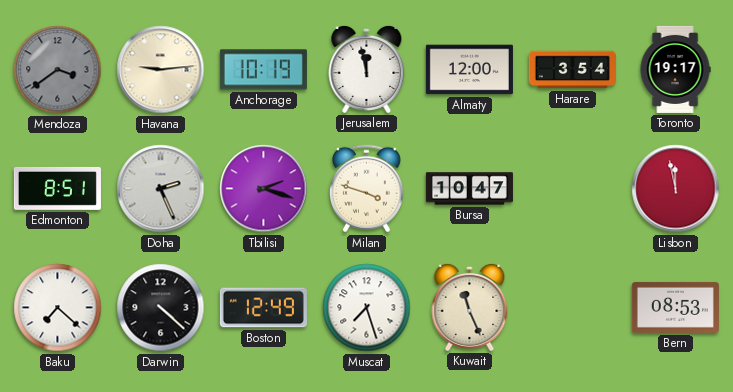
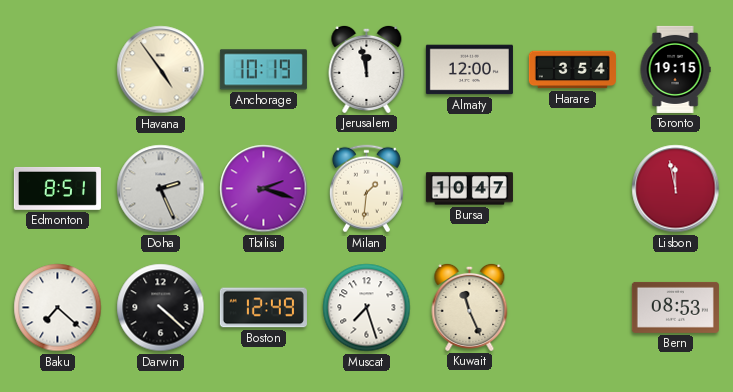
Mendoza: 3:39 -> none (58, 70)
Havana: 9:14 -> 4:54 (161, 70)
Toronto: 19:17 -> 19:15 (675, 69)
Milan: 3:48 -> 1:31 (366, 189)
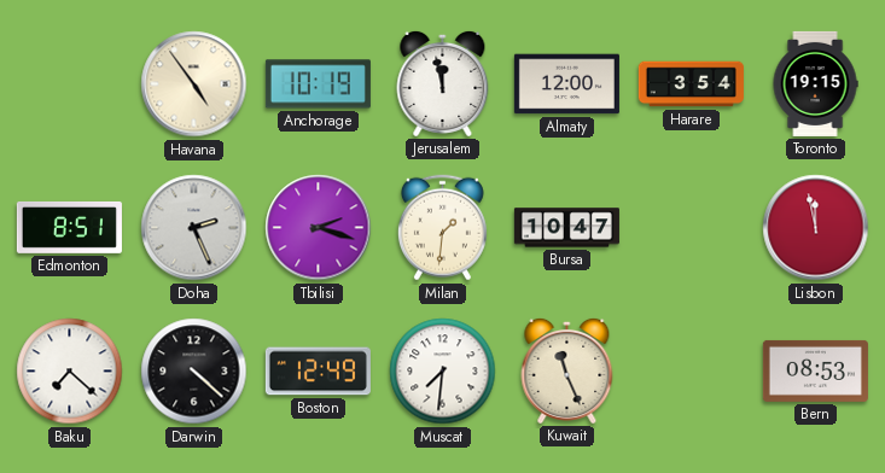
Muscat: 7:27 -> 7:31 (443, 372)
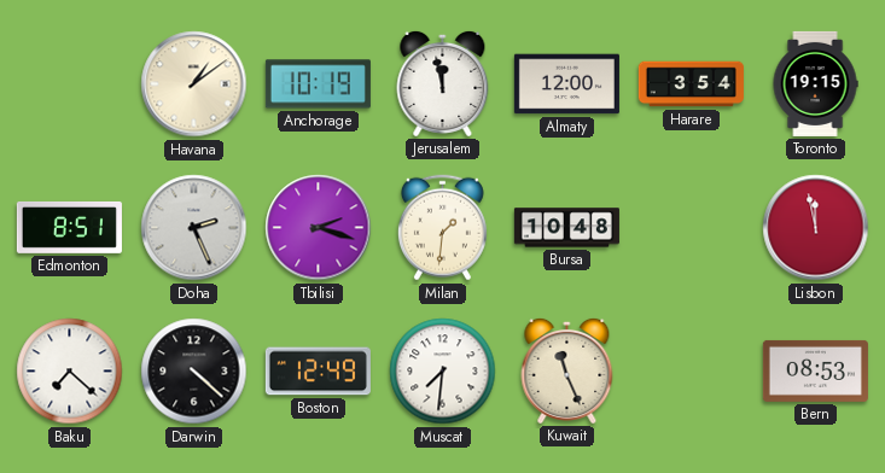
Havana: 4:54 -> 1:09 (194, 84)
Bursa: 10:47 -> 10:48 (566, 228)
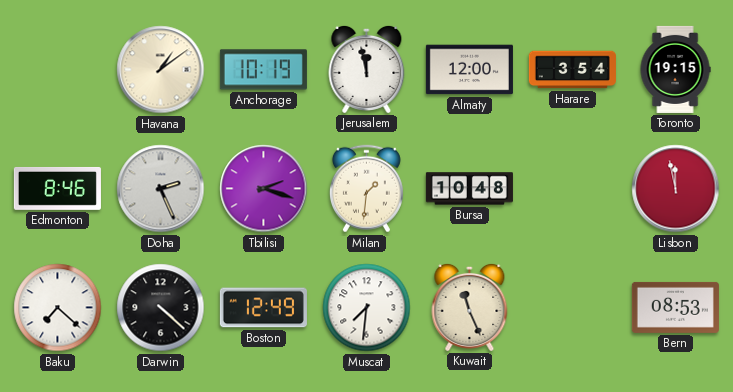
Edmonton: 8:51 -> 8:46 (57, 188)
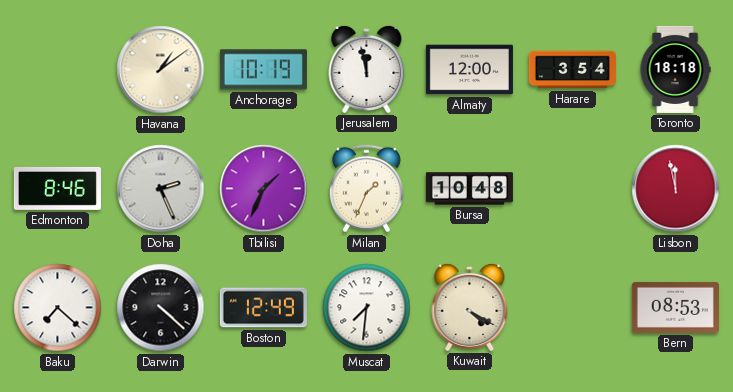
Toronto: 19:15 -> 18:18 (675, 69)
Tbilisi: 2:18 -> 1:34 (264, 189)
Milan: 1:31 -> 1:34 (366, 189)
Kuwait: 11:26 -> 4:20 (470, 307)
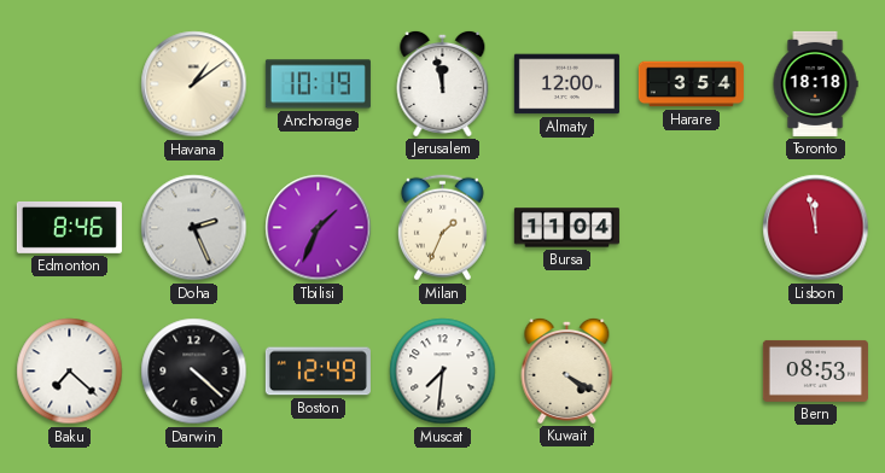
Bursa: 10:48 -> 11:04 (566, 228)
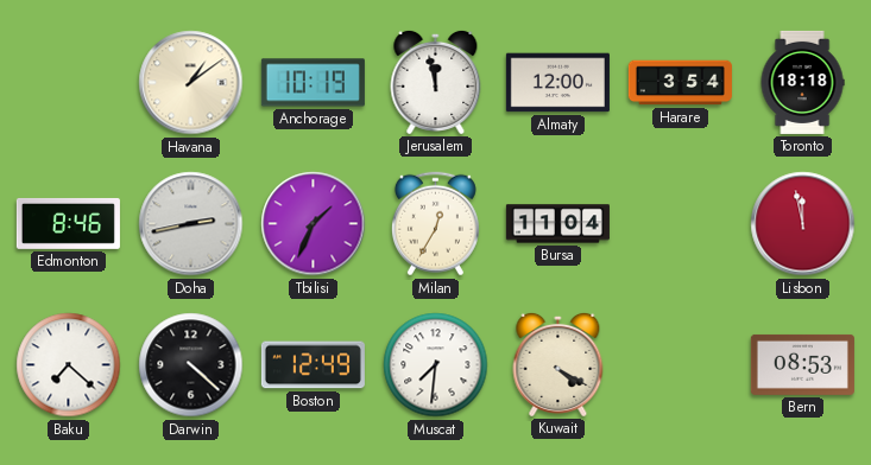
Doha: 2:26 -> 2:43 (191, 224)
Milan: 1:34 -> 12:35 (435, 224)
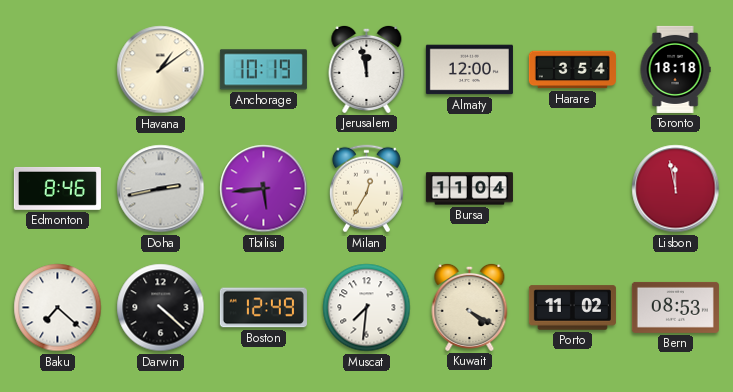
Tbilisi: 1:34 -> 5:44 (264, 189)
Porto: none -> 11:02 (572, 308)
